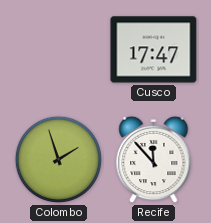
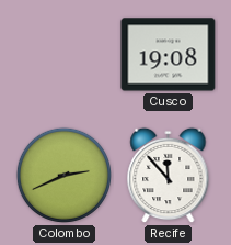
Cusco: 17:47 -> 19:08 (169, 55)
Colombo: 1:57 -> 2:41 (63, 175)
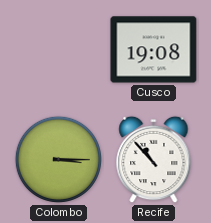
Colombo: 2:41 -> 3:15 (58, 159)
Recife: 11:53 -> 10:53 (154, 160)
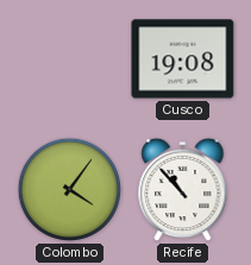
Colombo: 3:15 -> 4:06 (69, 189)
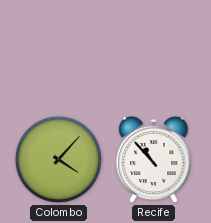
Cusco: 19:08 -> none (183, 59)
Colombo: 4:06 -> 4:07 (58, 159)
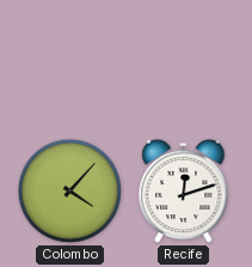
Recife: 10:53 -> 12:12 (184, 192)
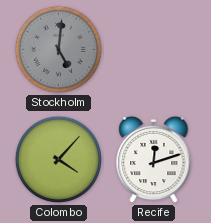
Stockholm: none -> 5:01 (58, 49)
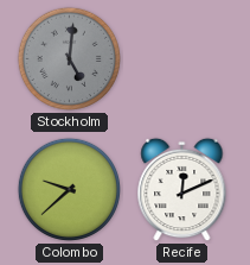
Colombo: 4:07 -> 9:38 (69, 189)
Recife: 12:12 -> 12:11 (182, 190)
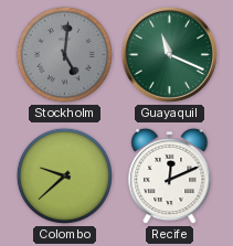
Guayaquil: none -> 11:19 (169, 54)
